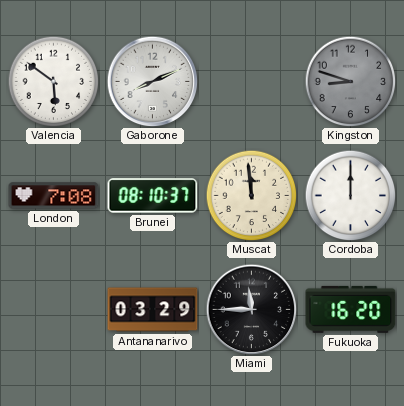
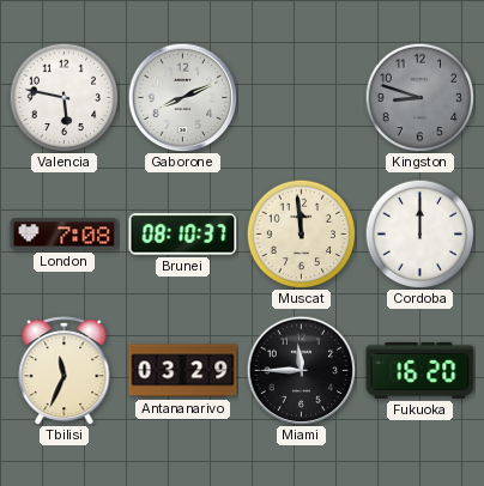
Valencia: 5:51 -> 5:47 (63, 97)
Tbilisi: none -> 11:34 (65, 371)
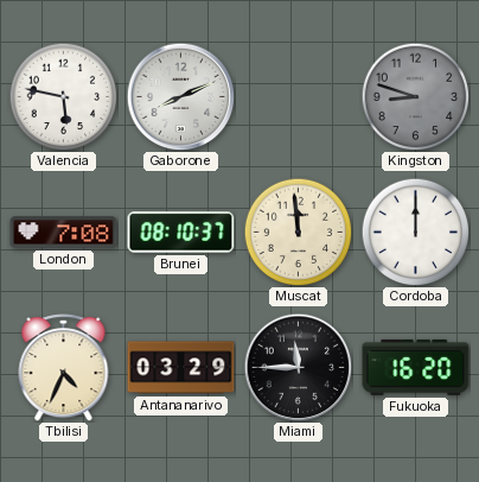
Tbilisi: 11:34 -> 4:34 (64, 368)
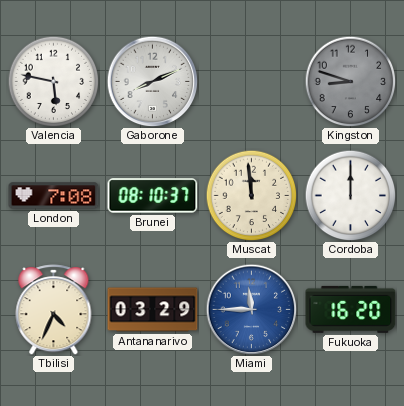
Miami dial: black -> blue (251, 309)
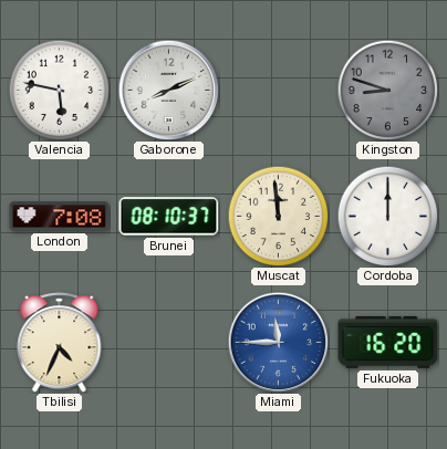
Antananarivo: 03:29 -> none (153, 310)
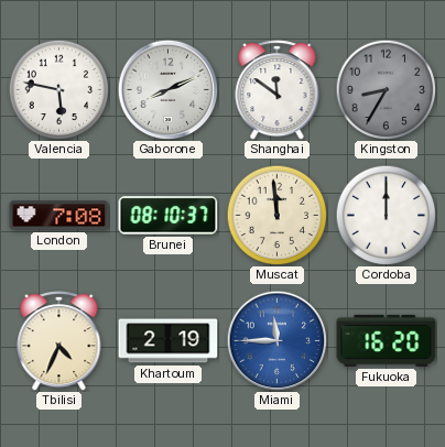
Shanghai: none -> 11:51 (278, 90)
Kingston: 8:48 -> 8:35 (386, 89)
Khartoum: none -> 2:19 (169, 341)
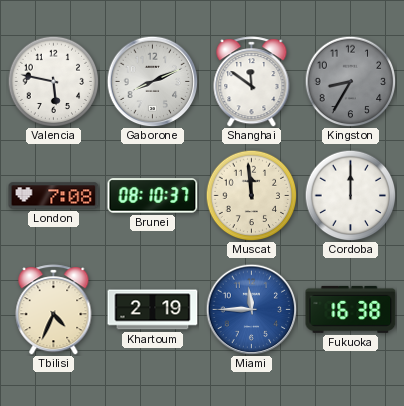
Fukuoka: 16:20 -> 16:38 (351, 309)
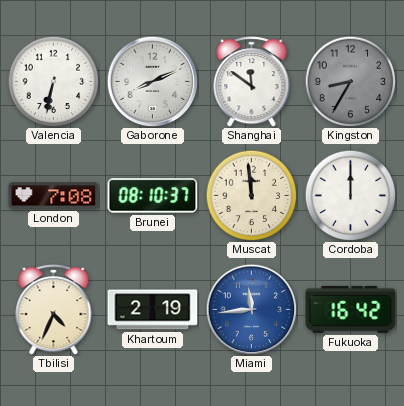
Valencia: 5:47 -> 6:32 (53, 81)
Miami: 11:45 -> 11:44 (251, 309)
Fukuoka: 16:38 -> 16:42 (351, 309)
